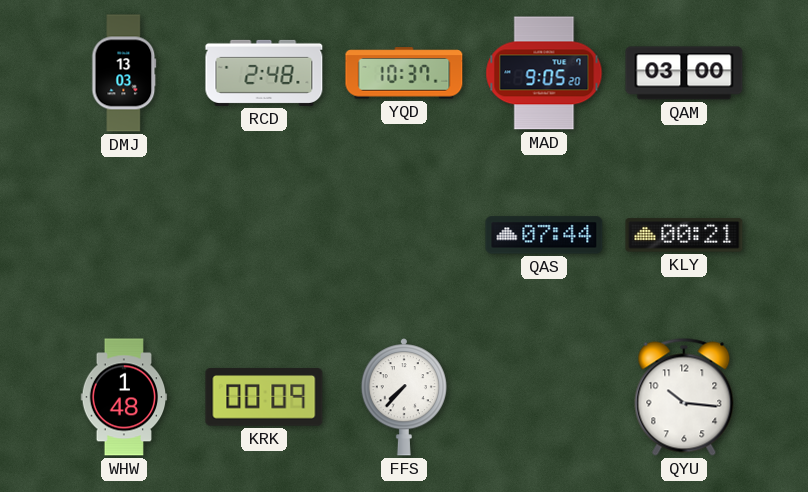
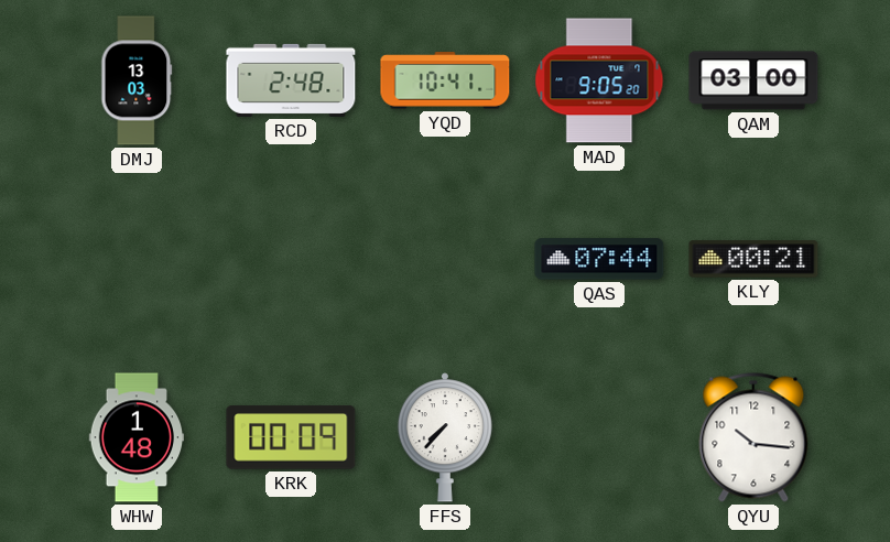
YQD: 10:37 -> 10:41 (445, 80)
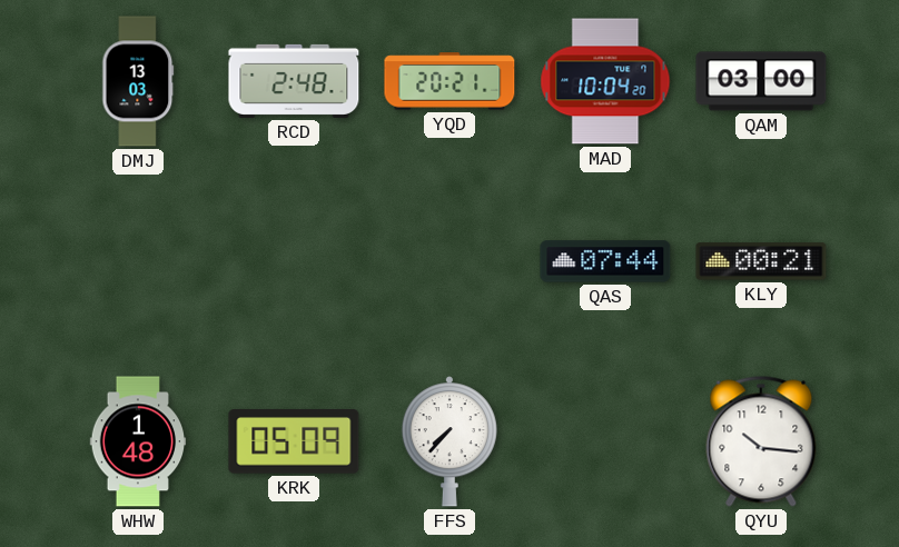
YQD: 10:41 -> 20:21 (449, 81)
MAD: 9:05 -> 10:04 (605, 81)
KRK: 00:09 -> 05:09 (294, 441)
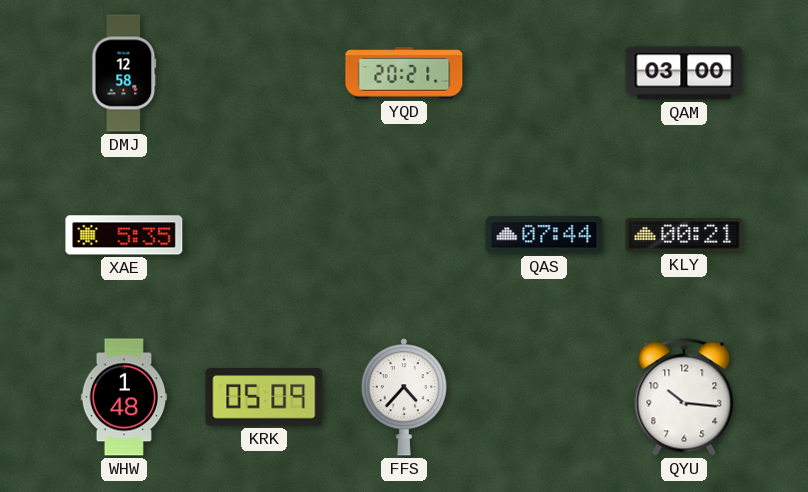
DMJ: 13:03 -> 12:58 (124, 73)
RCD: 2:48 -> none (294, 81)
MAD: 10:04 -> none (605, 81)
XAE: none -> 5:35 (124, 235)
FFS: 7:37 -> 4:37 (403, 397)
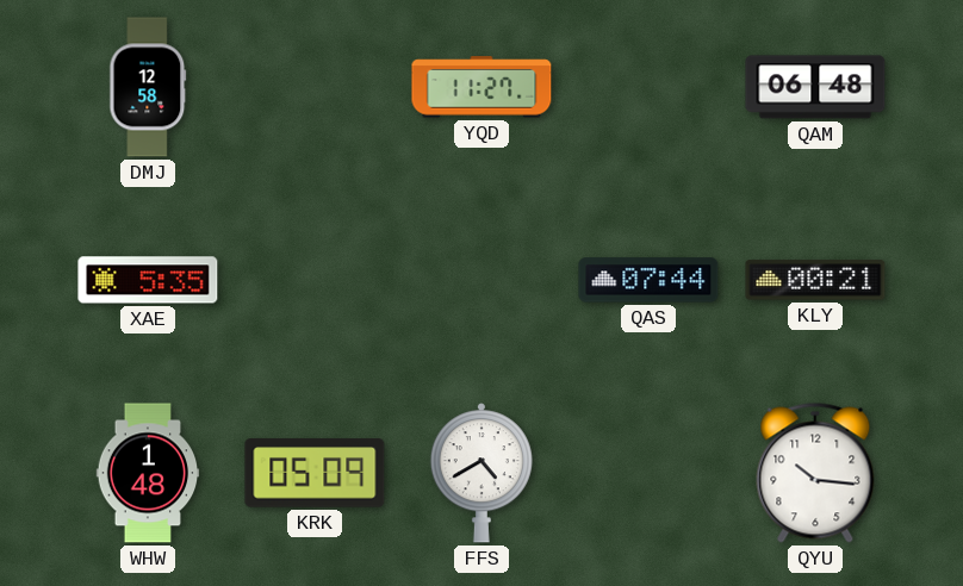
YQD: 20:21 -> 11:27 (481, 87)
QAM: 03:00 -> 06:48 (815, 87)
FFS: 4:37 -> 4:40 (480, 473)
